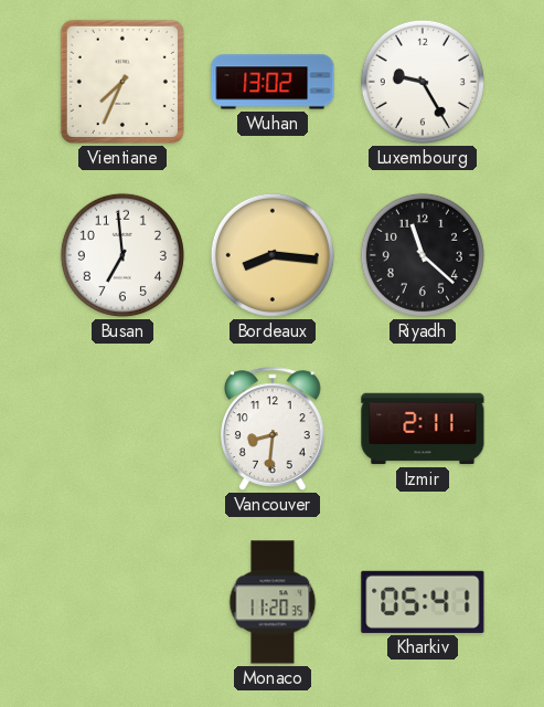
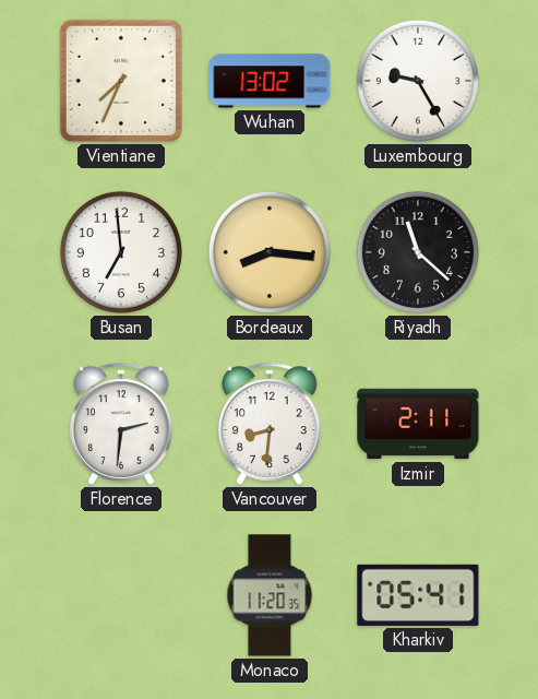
Florence: none -> 2:31 (122, 424)
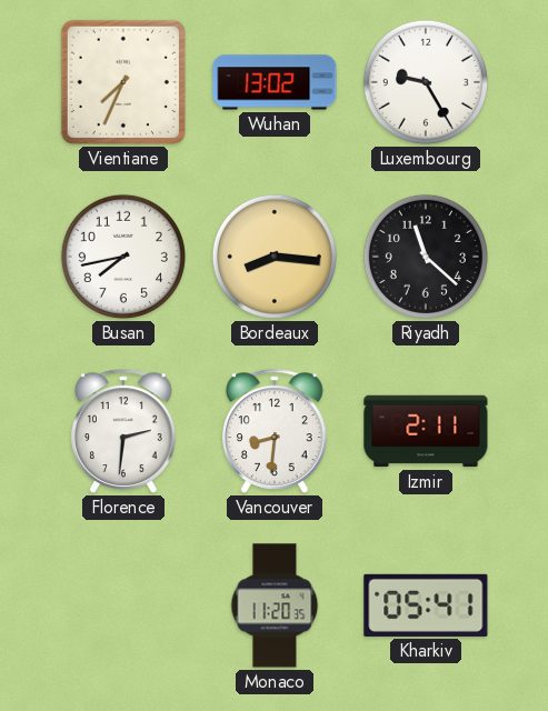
Busan: 6:59 -> 7:43 (123, 257)
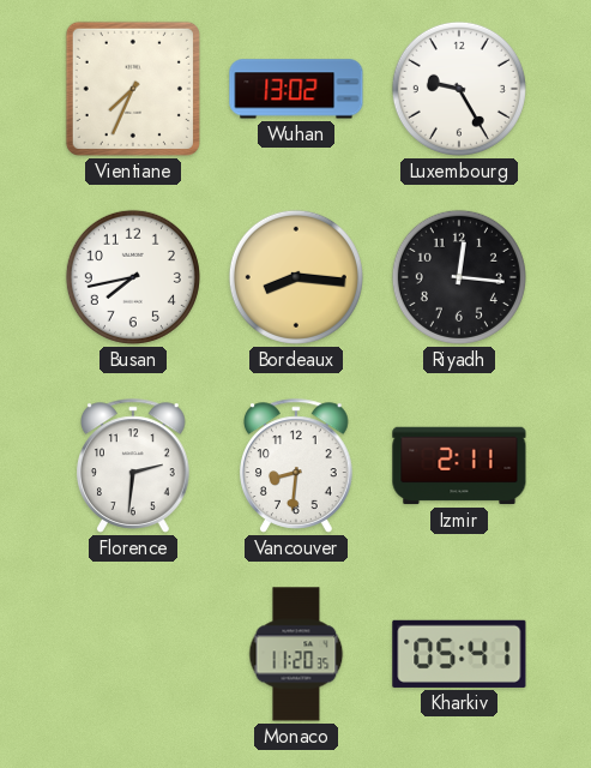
Riyadh: 11:22 -> 12:16 (459, 277)
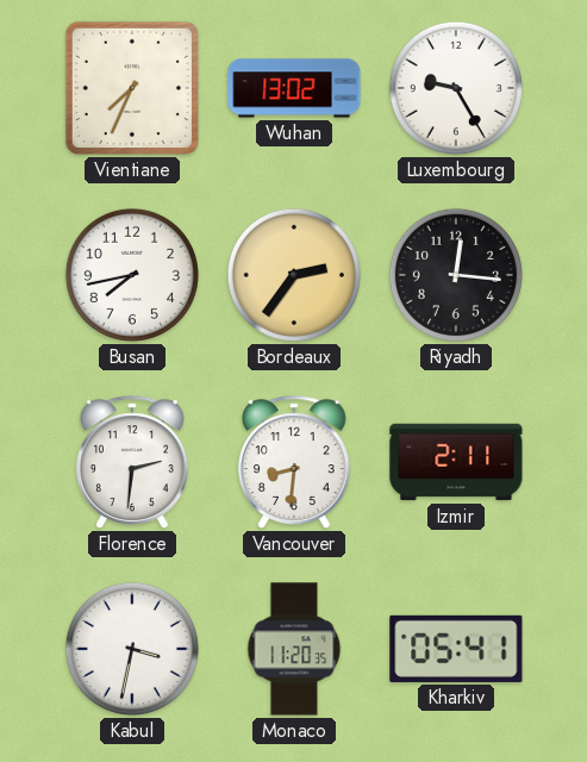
Bordeaux: 8:16 -> 2:36 (294, 275)
Kabul: none -> 3:32 (132, 649)
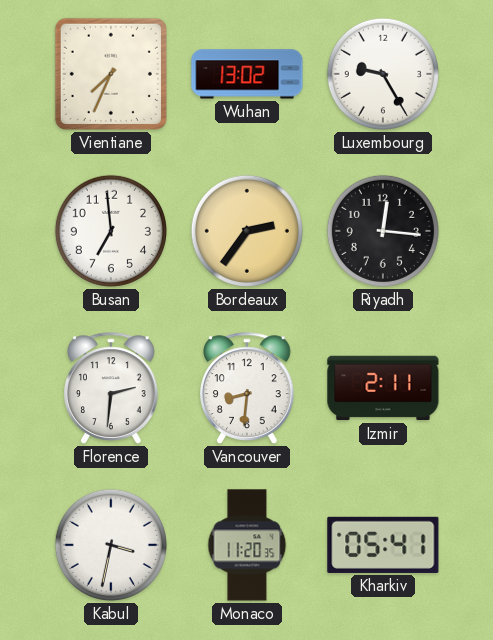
Busan: 7:43 -> 6:59 (111, 231)
